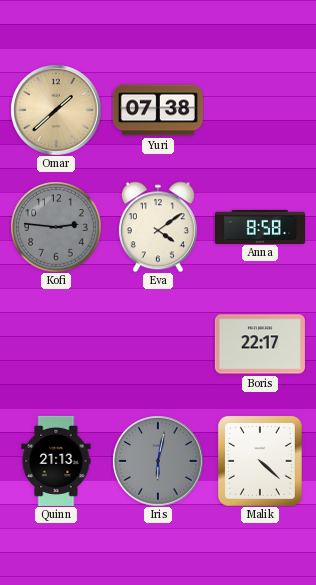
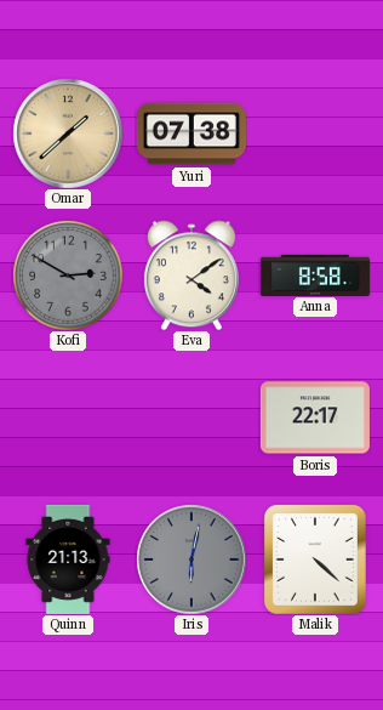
Kofi: 2:46 -> 2:50 (68, 276)
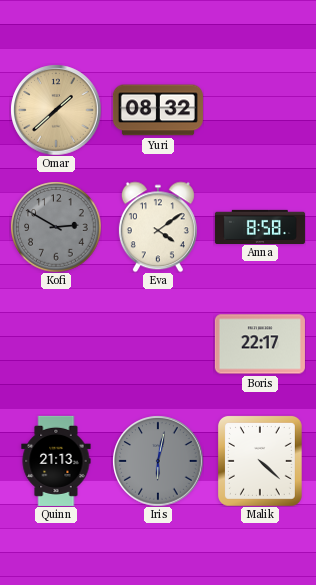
Yuri: 07:38 -> 08:32 (158, 110)
